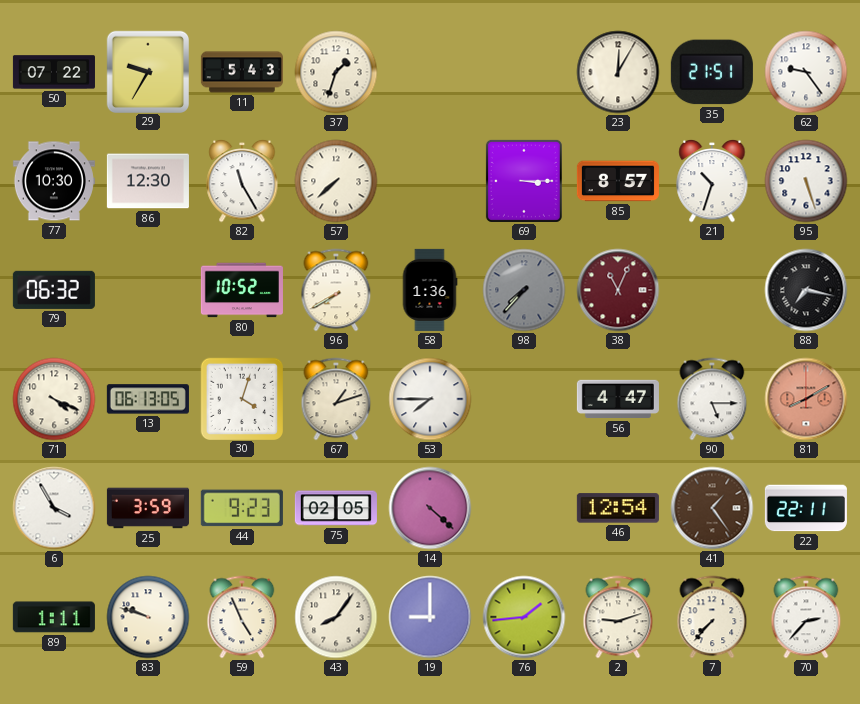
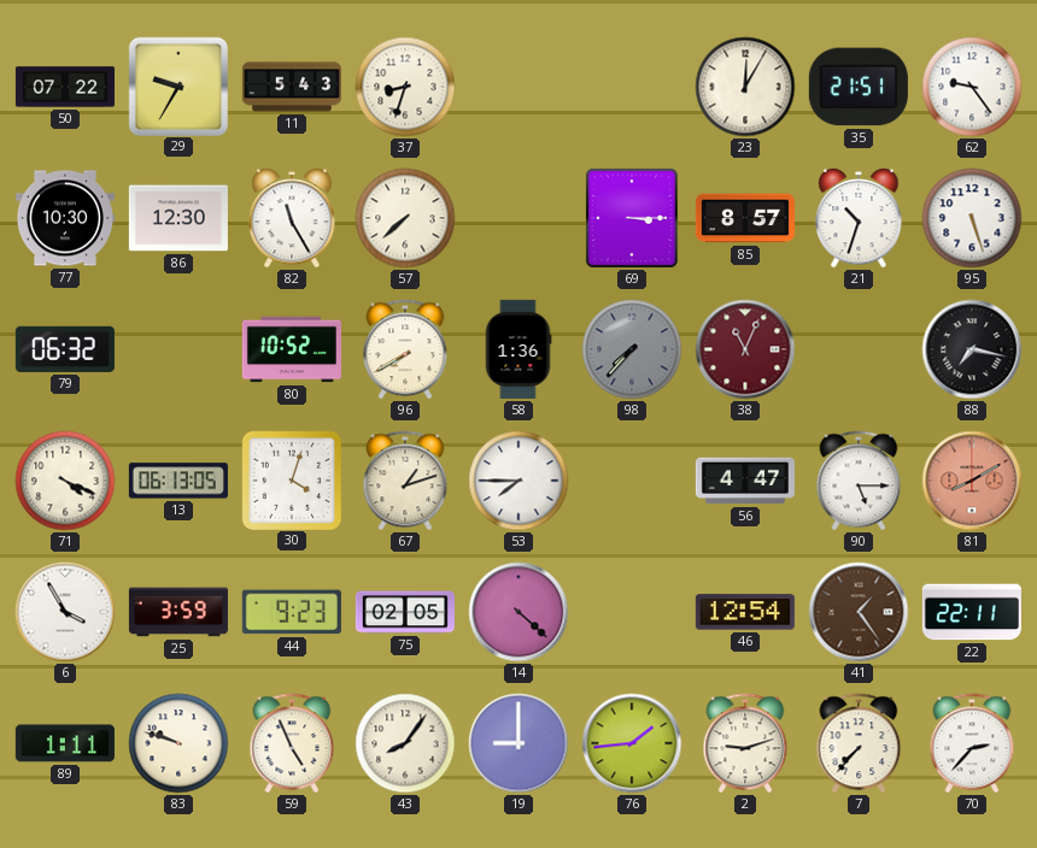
37: 1:33 -> 8:33 (405, 87)
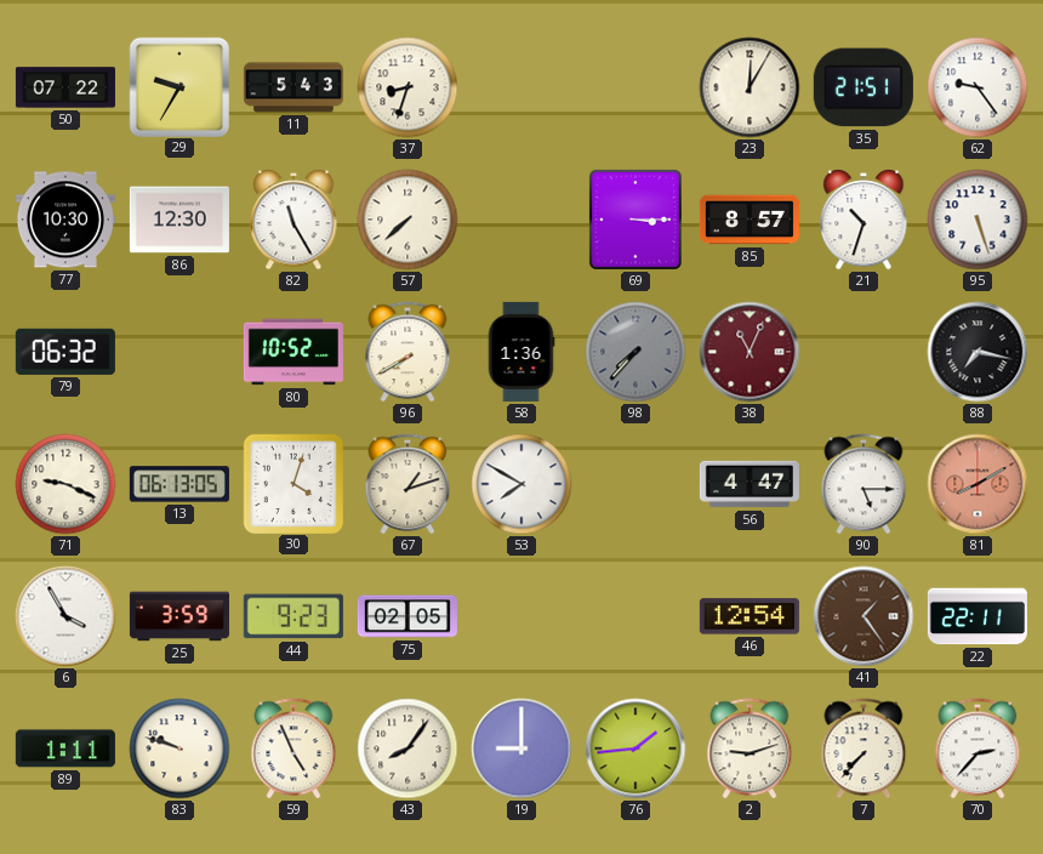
71: 4:19 -> 9:19 (65, 484)
53: 7:45 -> 7:50 (521, 484)
14: 4:22 -> none (518, 612)
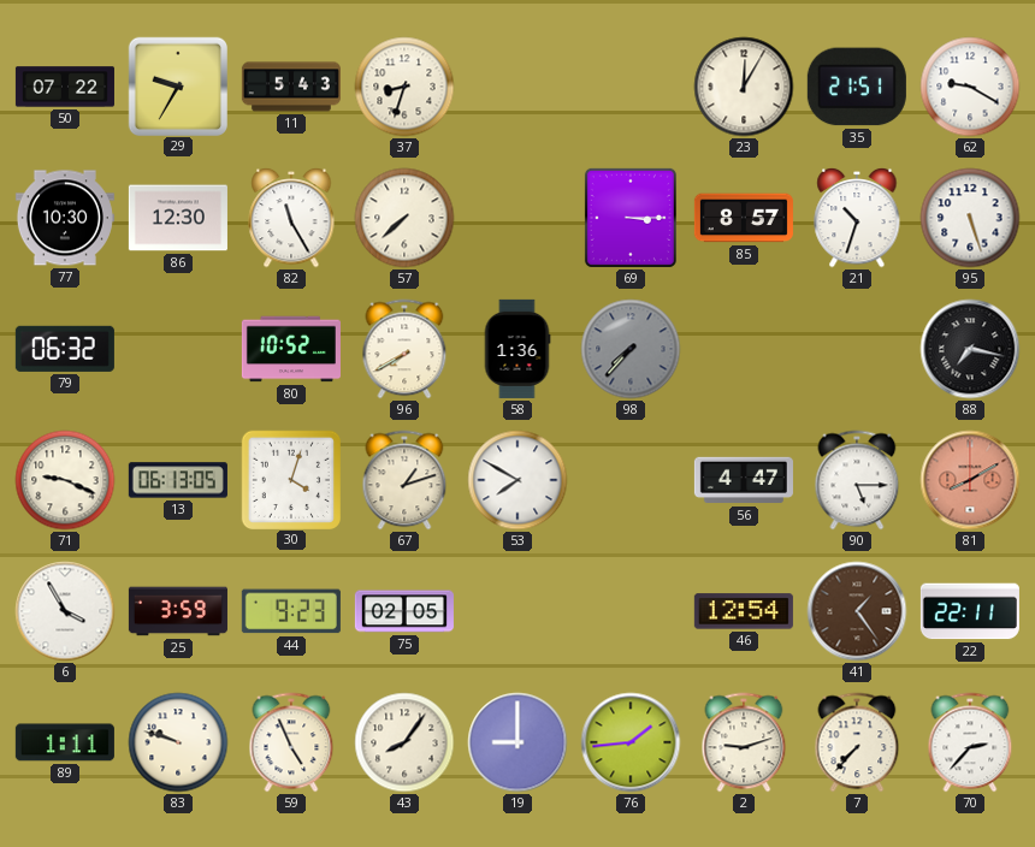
62: 9:24 -> 9:20 (970, 87)
38: 11:04 -> none (750, 352)
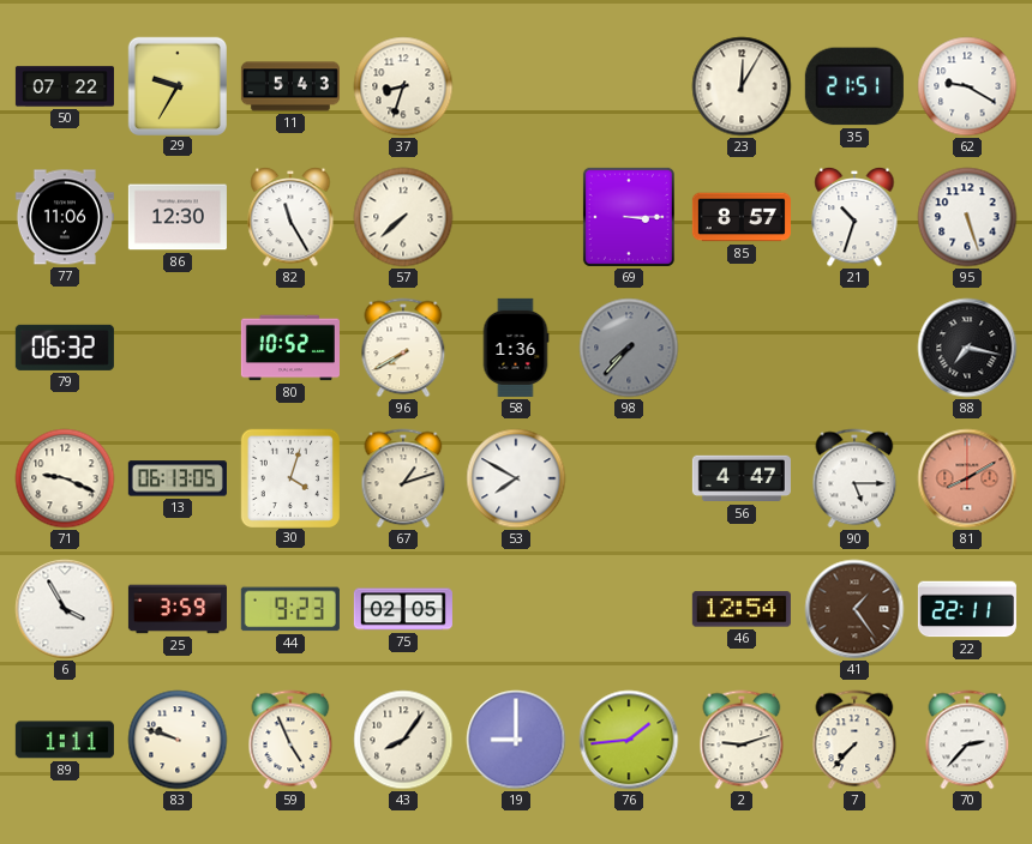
77: 10:30 -> 11:06 (65, 217)
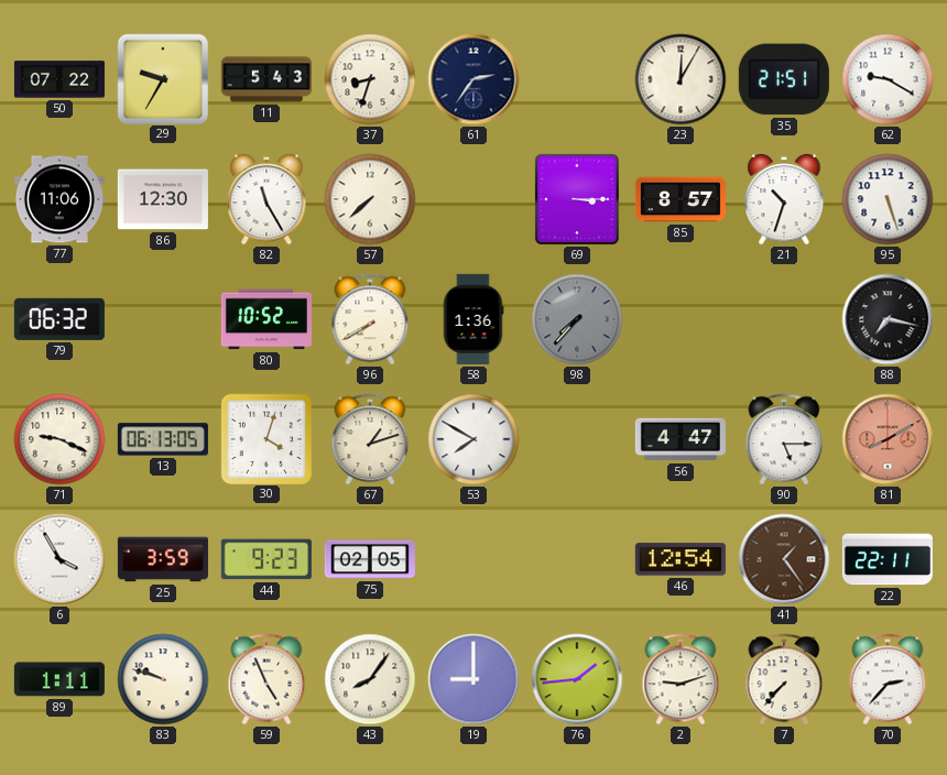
61: none -> 2:36 (473, 79)
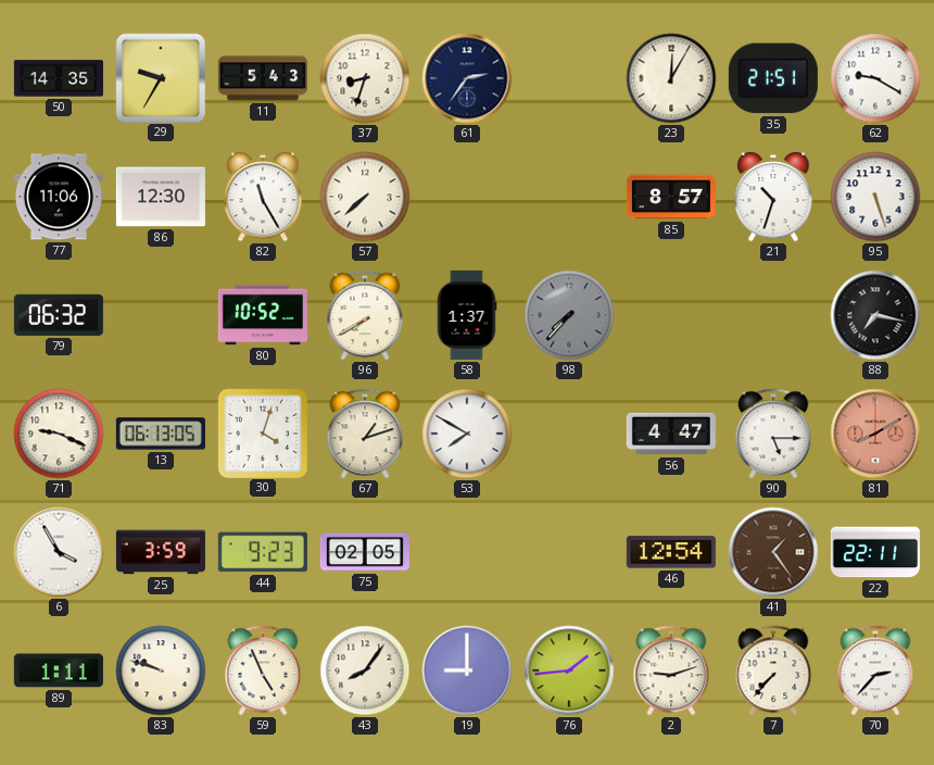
50: 07:22 -> 14:35 (59, 78)
69: 3:15 -> none (577, 199)
58: 1:36 -> 1:37 (467, 315)
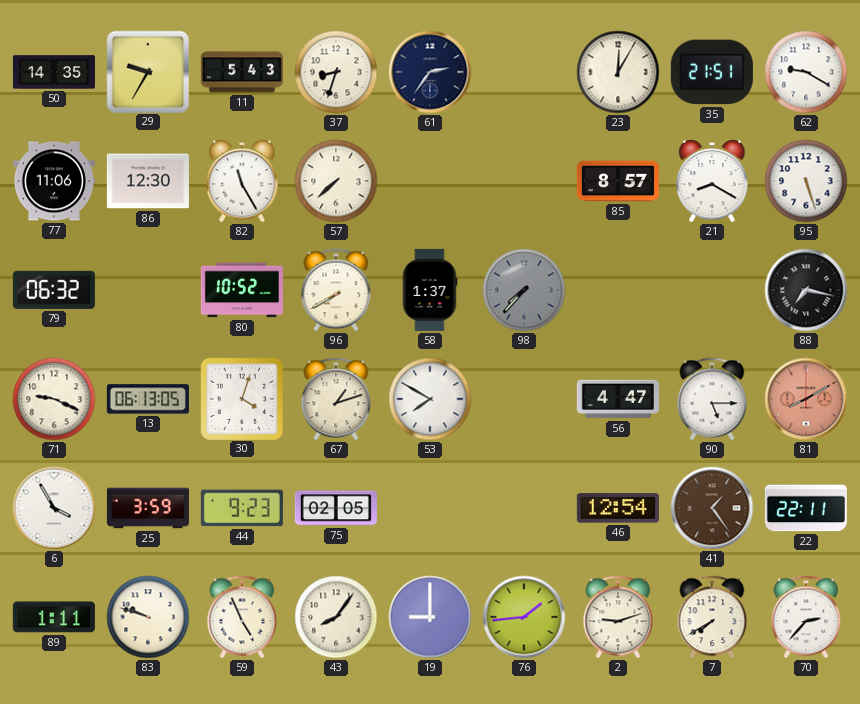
21: 10:33 -> 8:20 (712, 181)
7: 7:37 -> 7:40 (712, 617)
